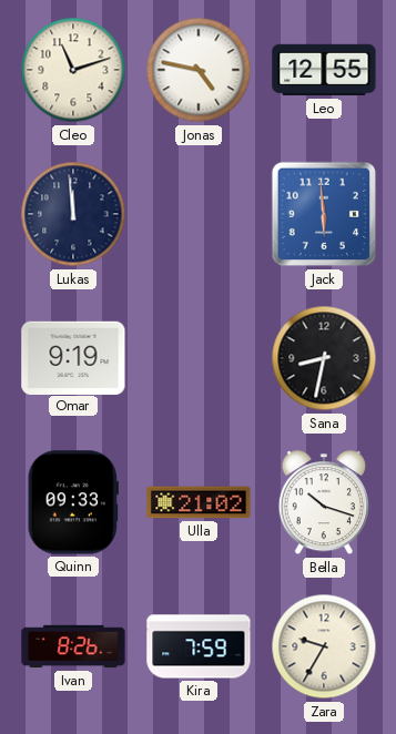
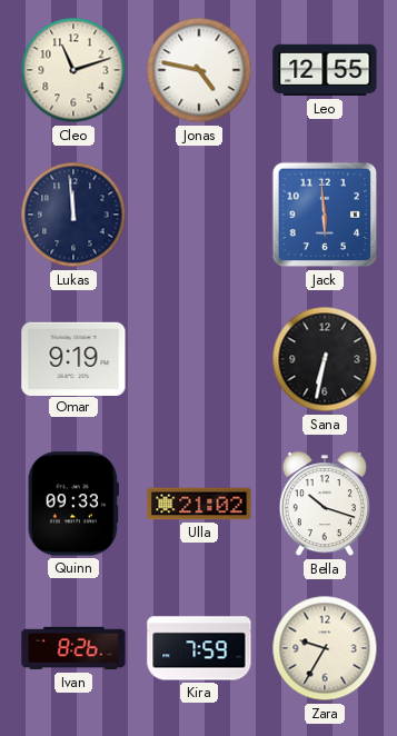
Sana: 8:32 -> 6:32 (325, 359)
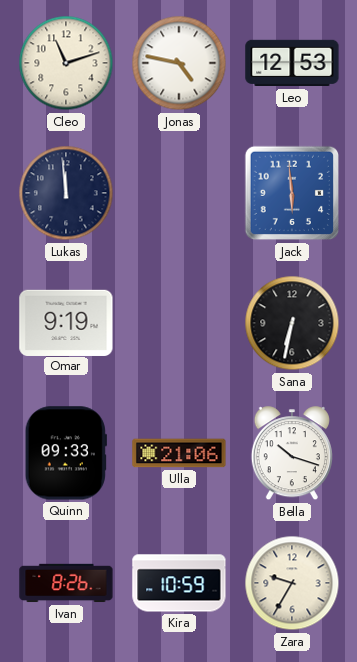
Leo: 12:55 -> 12:53 (292, 63)
Ulla: 21:02 -> 21:06 (179, 453)
Kira: 7:59 -> 10:59 (179, 583)
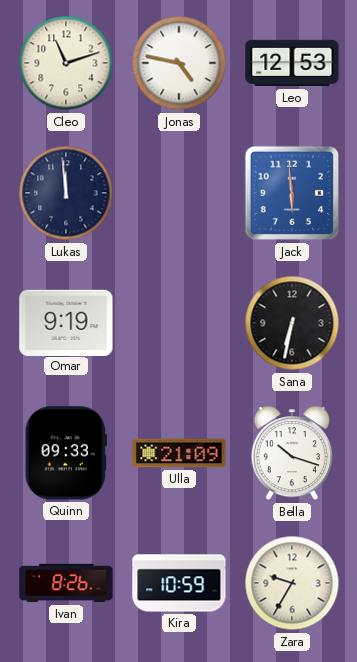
Ulla: 21:06 -> 21:09 (179, 453)
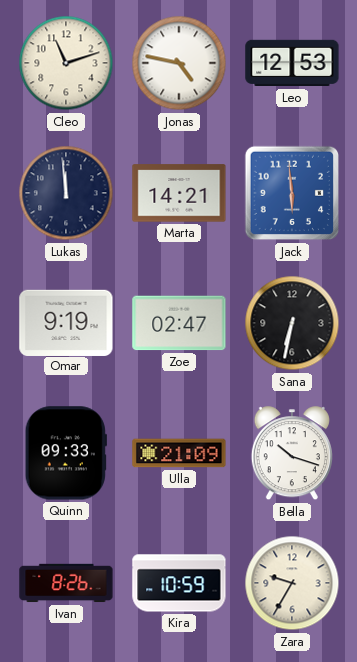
Marta: none -> 14:21 (179, 193)
Zoe: none -> 02:47 (179, 323)
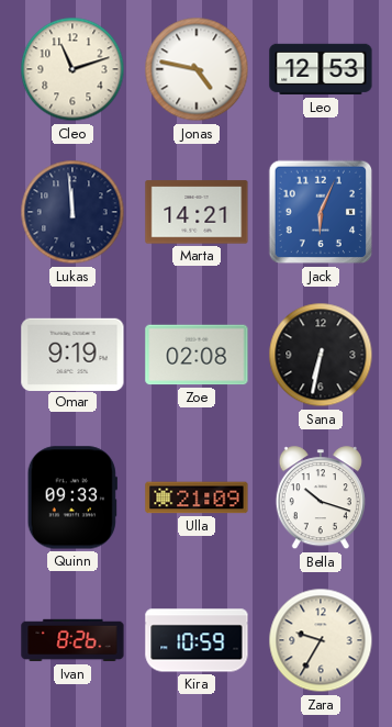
Jack: 5:59 -> 6:04 (321, 212)
Zoe: 02:47 -> 02:08 (197, 355)
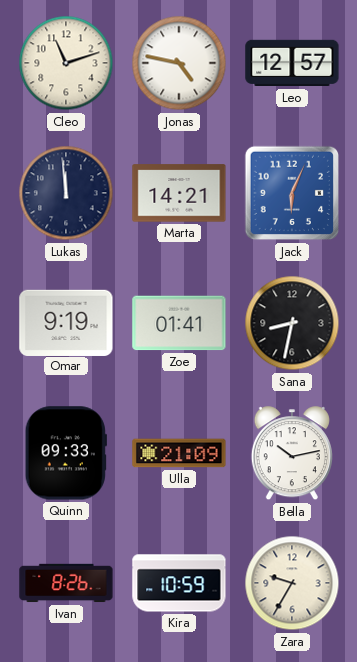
Leo: 12:53 -> 12:57 (292, 63)
Zoe: 02:08 -> 01:41 (179, 323)
Sana: 6:32 -> 8:32 (292, 323)
Bella: 10:18 -> 10:13 (292, 454)
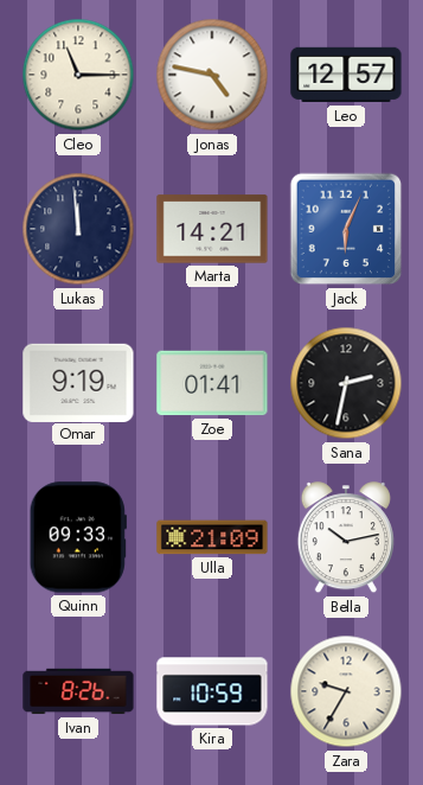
Cleo: 11:12 -> 11:15 (78, 75)
Sana: 8:32 -> 2:32 (346, 383)
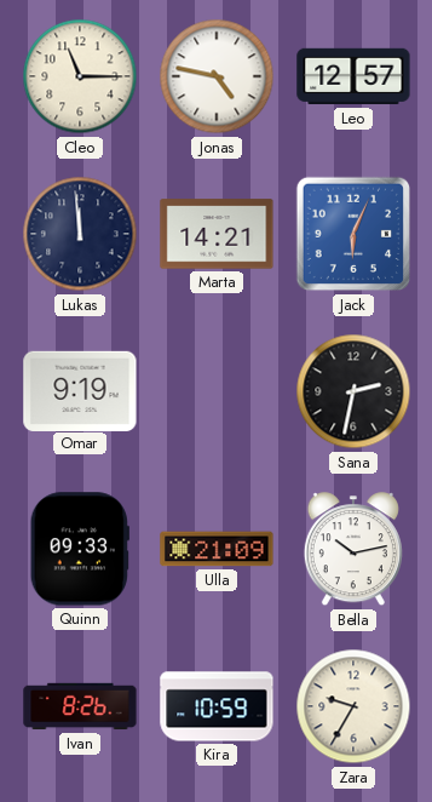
Zoe: 01:41 -> none (212, 383)
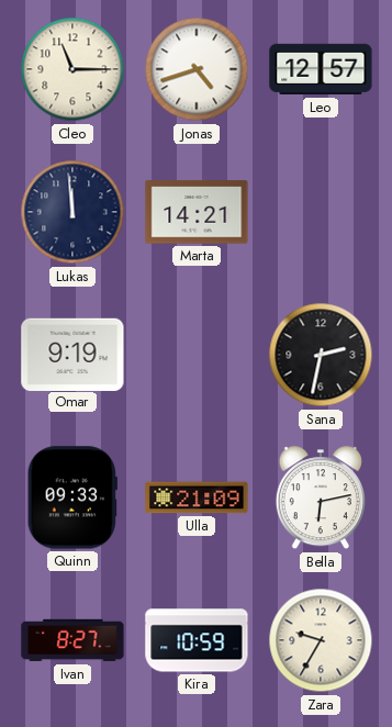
Jonas: 4:47 -> 4:42 (197, 69)
Jack: 6:04 -> none (353, 234)
Bella: 10:13 -> 6:13 (321, 499)
Ivan: 8:26 -> 8:27 (72, 640)
